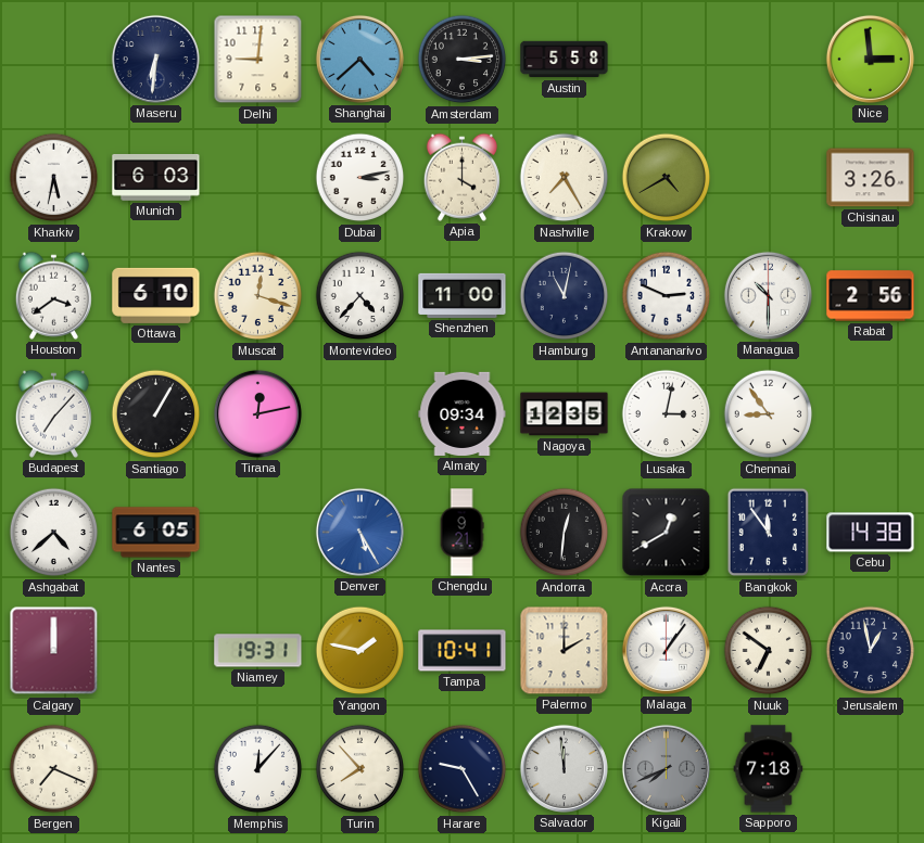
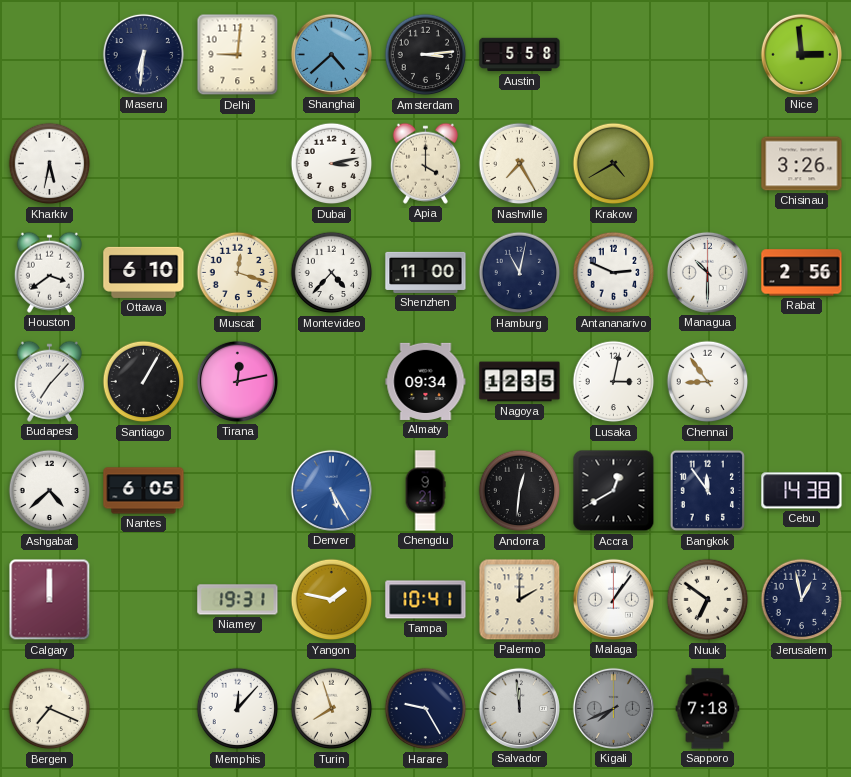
Munich: 6:03 -> none (156, 178)
Turin: 7:53 -> 7:57 (332, 709)
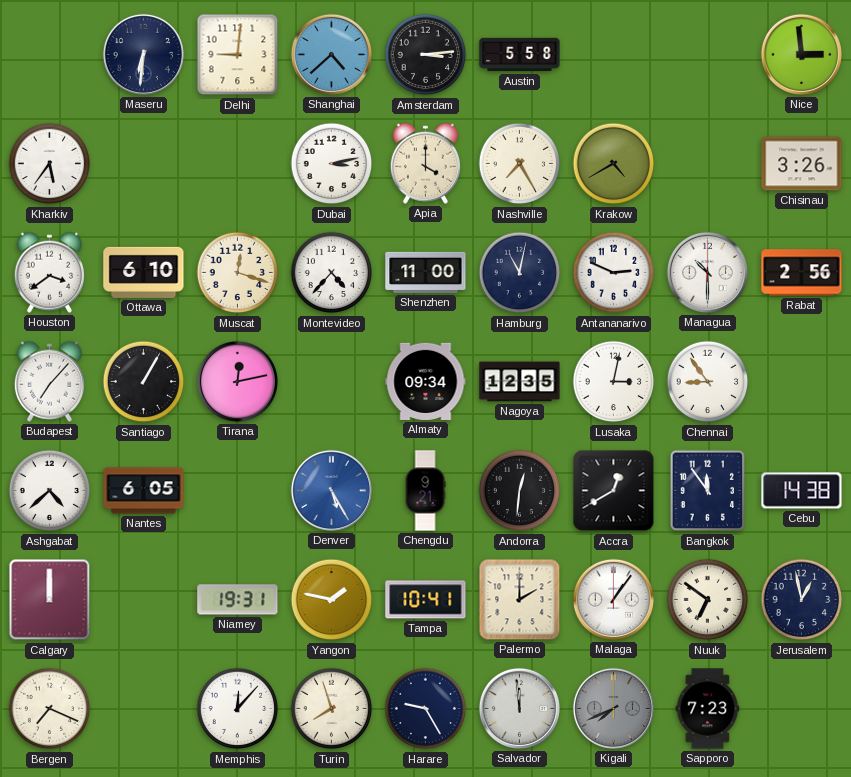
Kharkiv: 5:32 -> 5:36 (50, 164)
Sapporo: 7:18 -> 7:23 (708, 709)
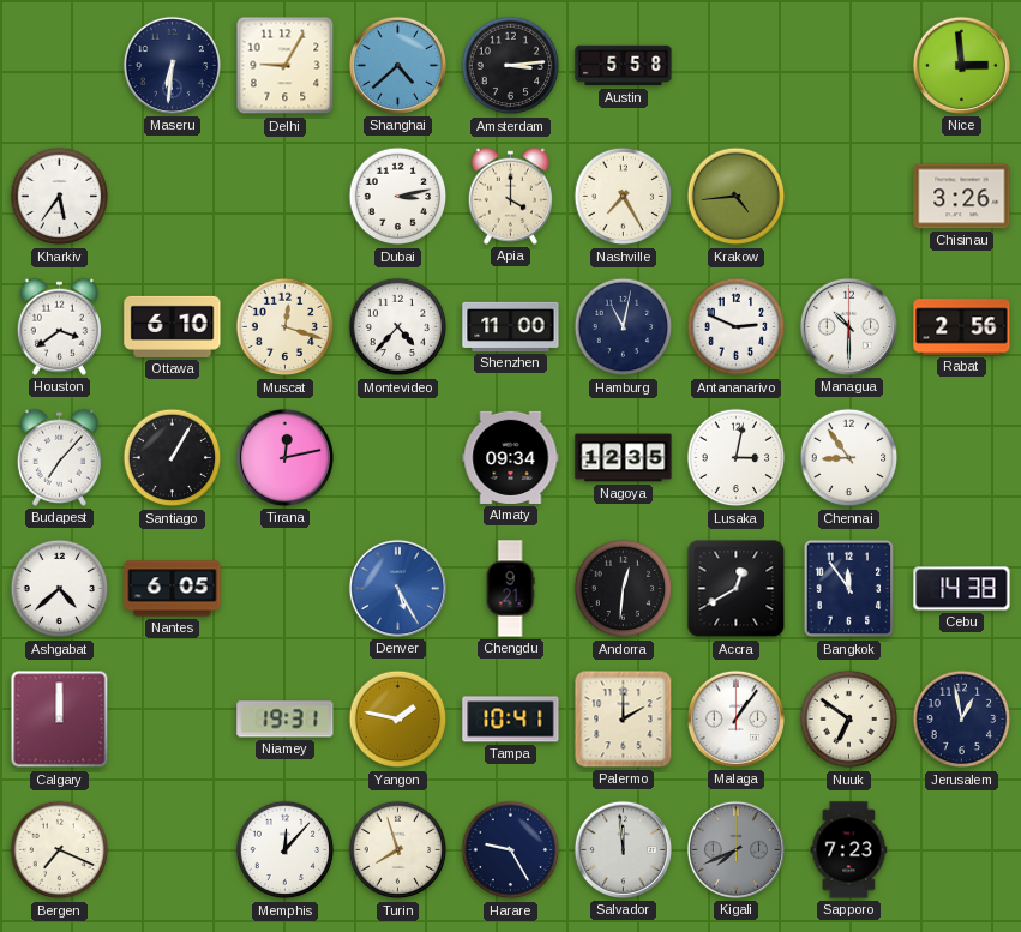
Delhi: 9:01 -> 9:05 (286, 66)
Krakow: 4:40 -> 4:44 (737, 197)
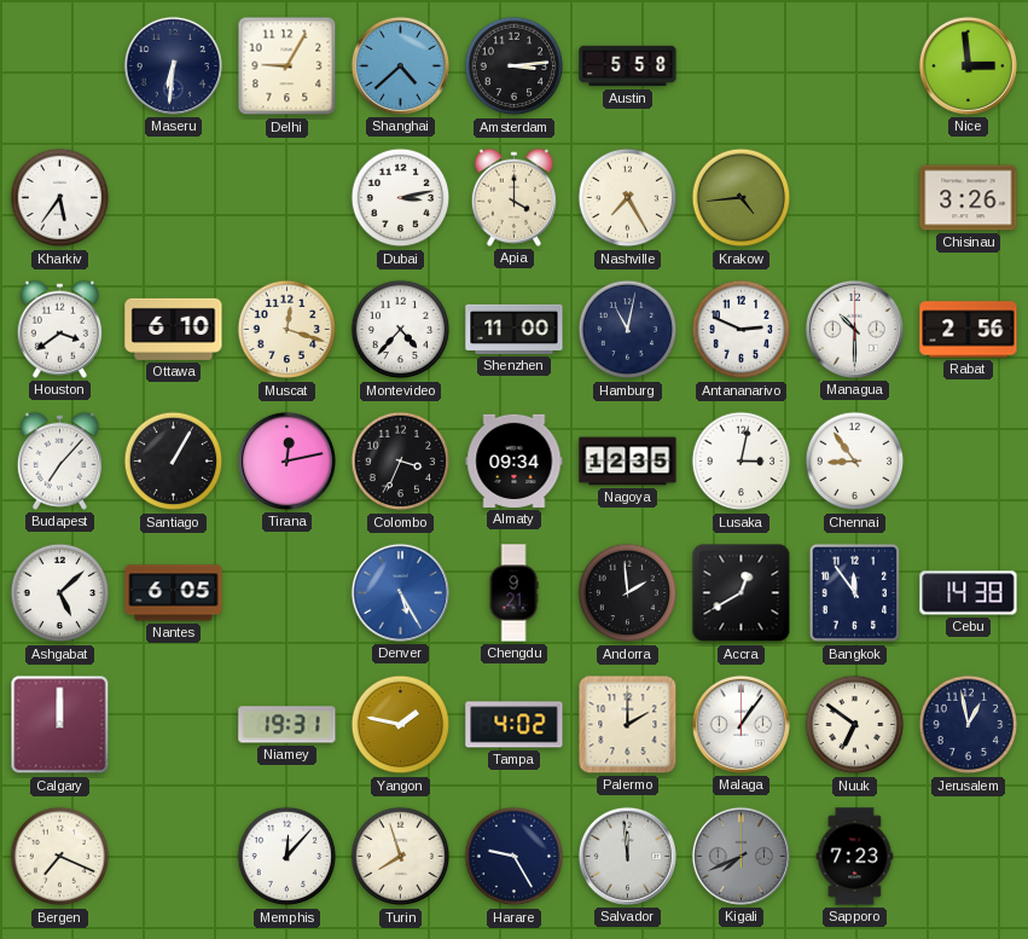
Colombo: none -> 3:34 (401, 462)
Ashgabat: 4:38 -> 5:08 (60, 593)
Andorra: 12:31 -> 1:59 (628, 593)
Tampa: 10:41 -> 4:02 (515, 725)
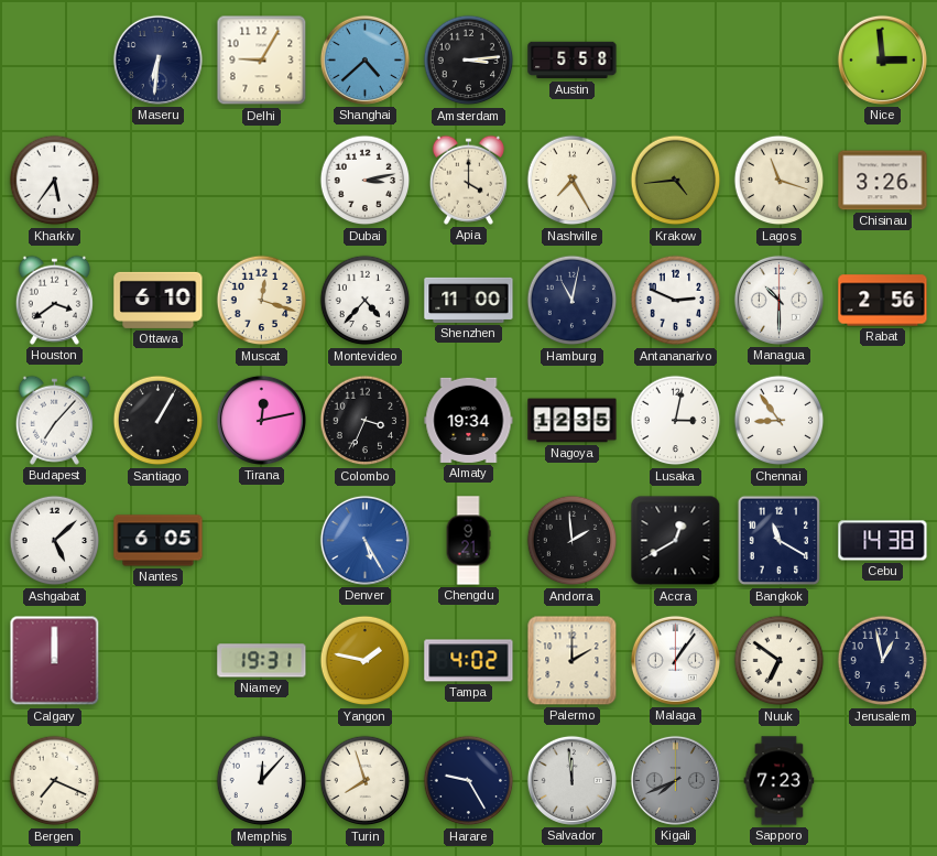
Lagos: none -> 11:18 (780, 181)
Almaty: 09:34 -> 19:34 (469, 420)
Bangkok: 11:54 -> 11:20 (778, 541)
